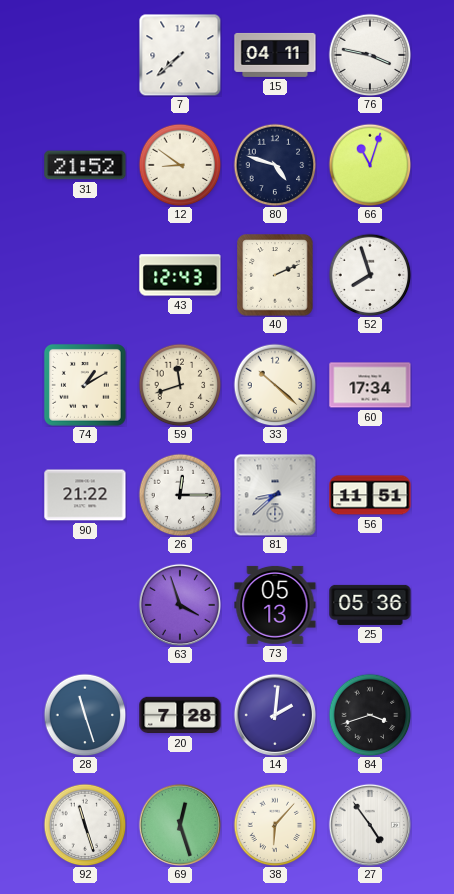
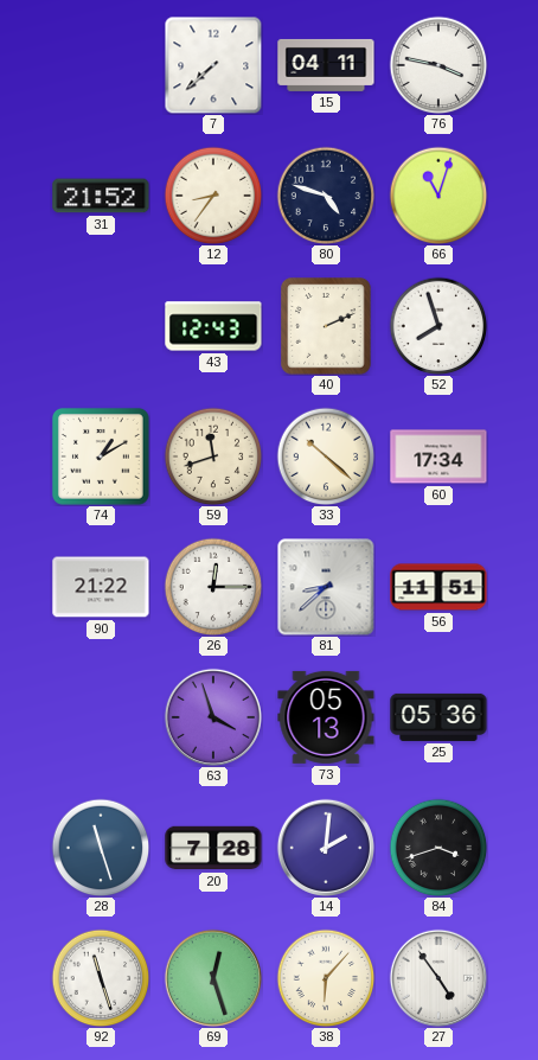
12: 8:51 -> 8:36 (213, 196)
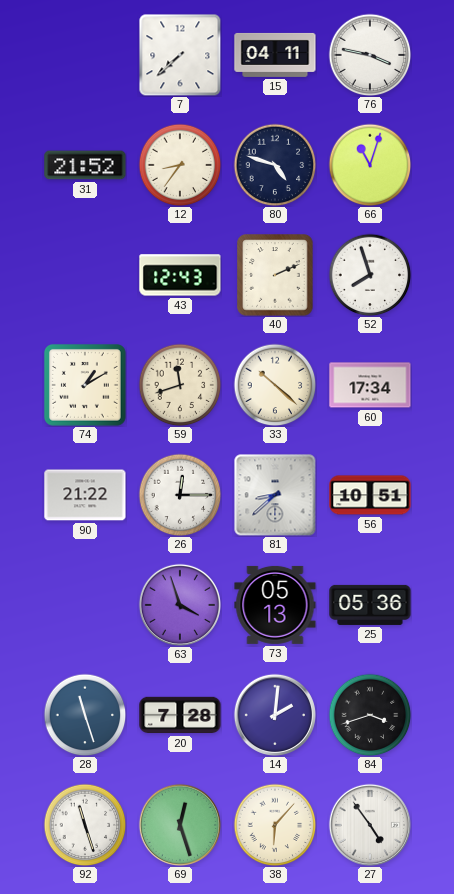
56: 11:51 -> 10:51 (370, 495)
